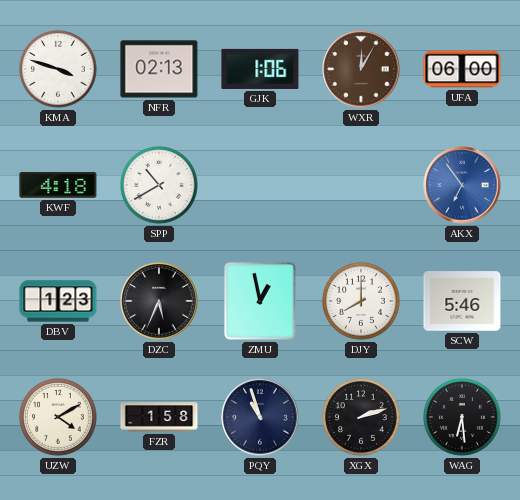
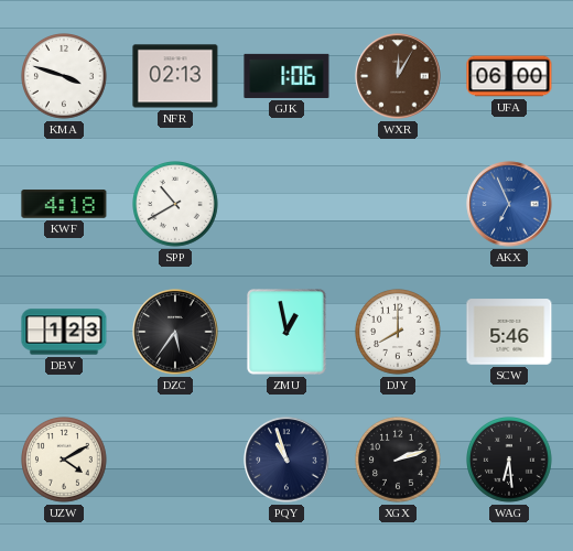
AKX: 6:54 -> 6:56 (509, 204)
DZC: 5:34 -> 5:36 (175, 332)
FZR: 1:58 -> none (159, 417)
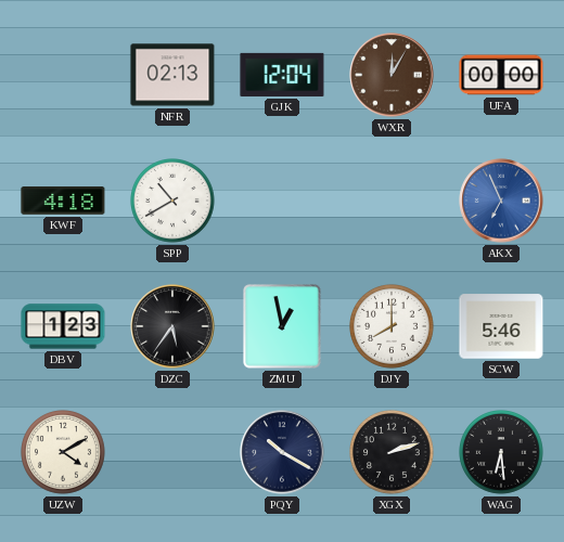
KMA: 3:48 -> none (65, 77)
GJK: 1:06 -> 12:04 (282, 75)
UFA: 06:00 -> 00:00 (501, 75)
PQY: 10:57 -> 10:20 (282, 452)
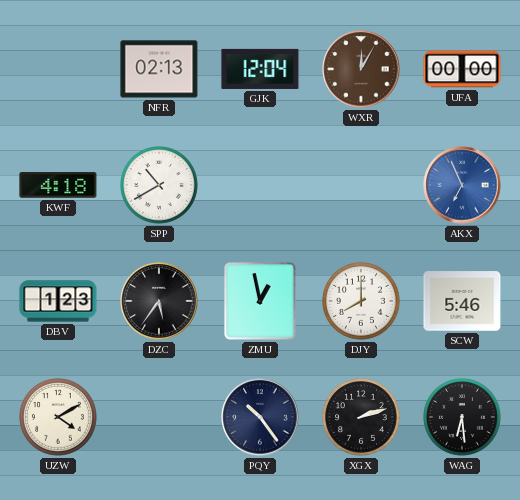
PQY: 10:20 -> 10:24 (260, 417)
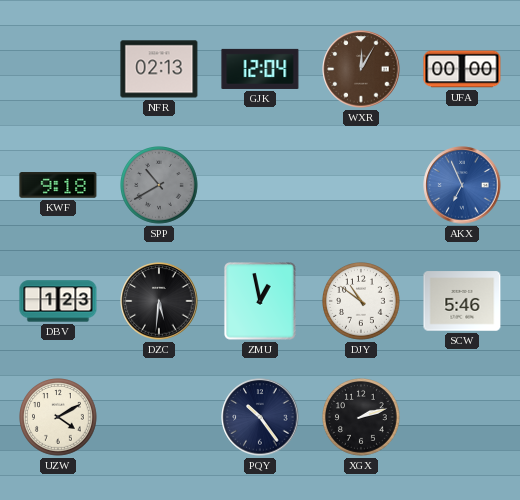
KWF: 4:18 -> 9:18 (58, 185)
SPP dial: white -> grey (160, 186)
DZC: 5:36 -> 5:31 (159, 301)
DJY: 8:00 -> 10:51 (362, 302)
WAG: 6:29 -> none (463, 418)
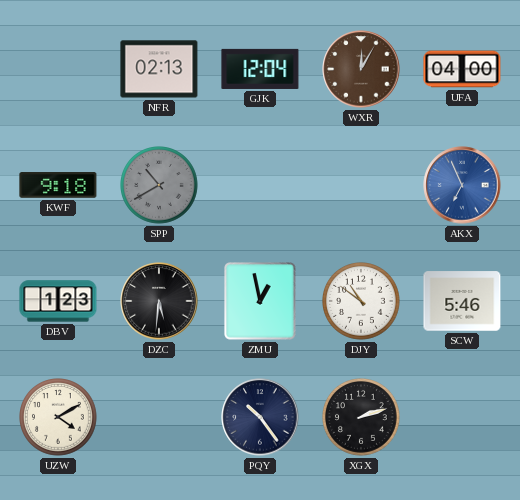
UFA: 00:00 -> 04:00 (462, 69)
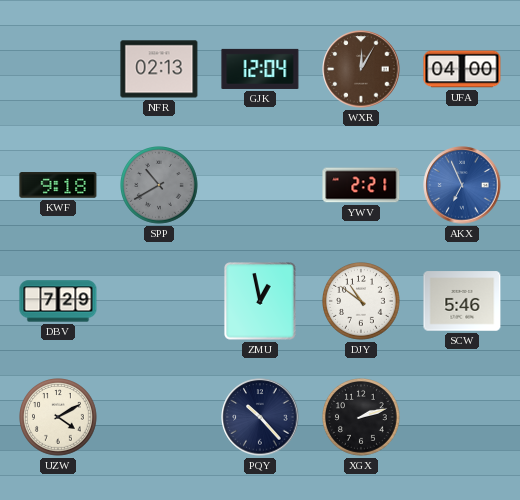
YWV: none -> 2:21 (361, 185)
DBV: 1:23 -> 7:29 (58, 301)
DZC: 5:31 -> none (159, 301)
PQY: 10:24 -> 10:23 (260, 417)
